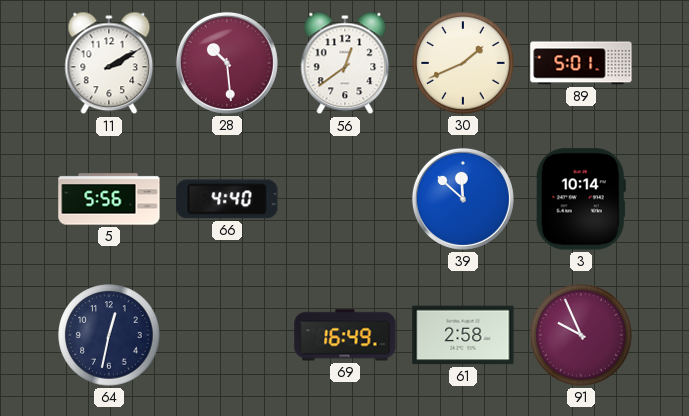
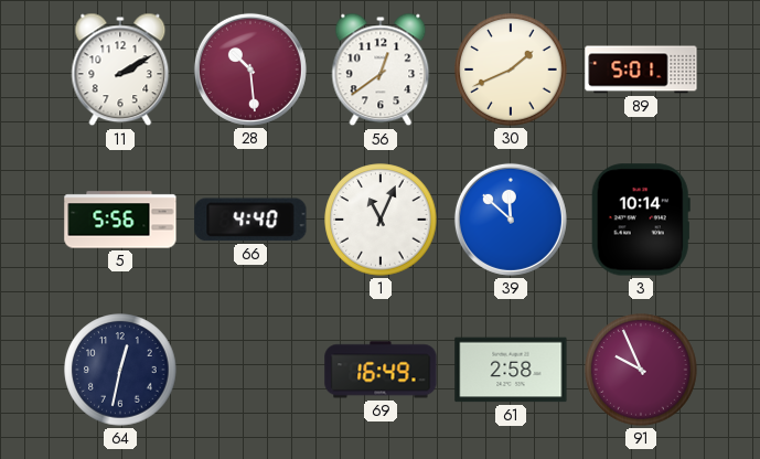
1: none -> 11:04 (381, 220)
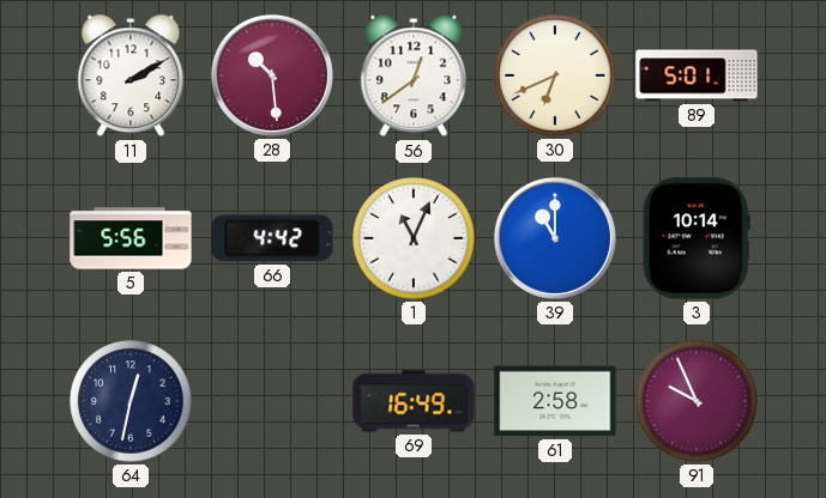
30: 1:41 -> 6:41 (555, 75)
66: 4:40 -> 4:42 (272, 238)
39: 11:52 -> 11:00 (555, 238)
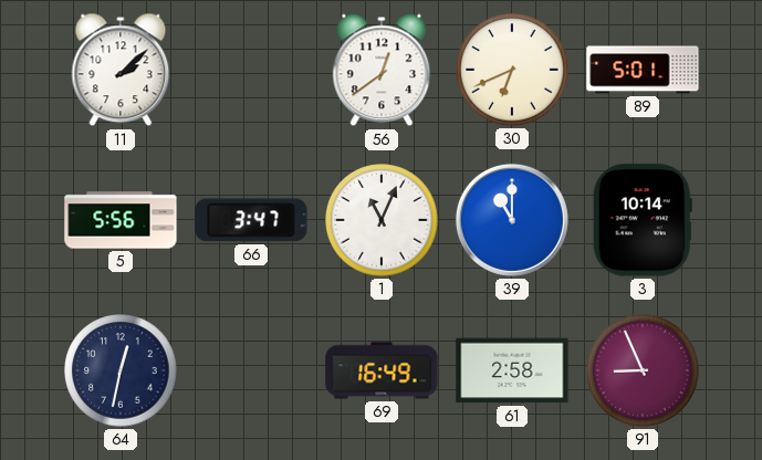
11: 2:10 -> 2:08 (121, 70)
28: 10:29 -> none (272, 75)
66: 4:42 -> 3:47 (251, 220)
91: 9:56 -> 8:56 (643, 370)
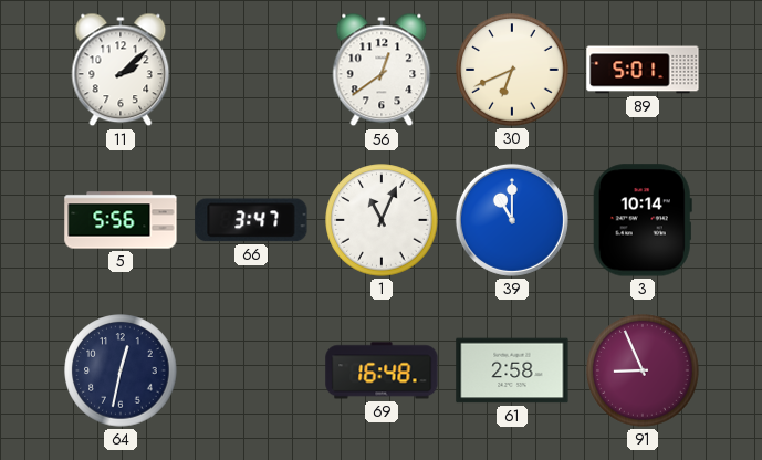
69: 16:49 -> 16:48 (382, 370)
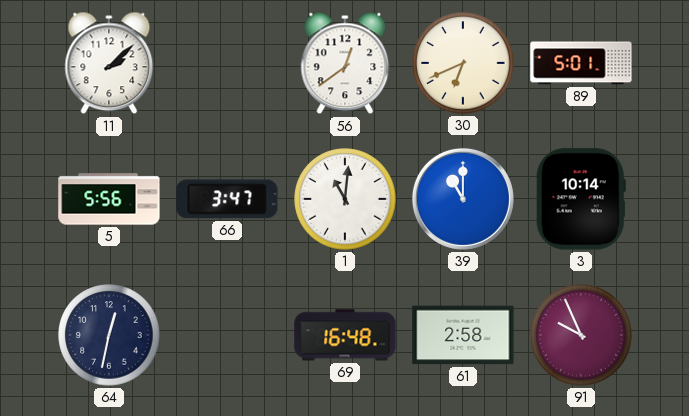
1: 11:04 -> 11:01 (345, 199)
91: 8:56 -> 9:56 (581, 335)
